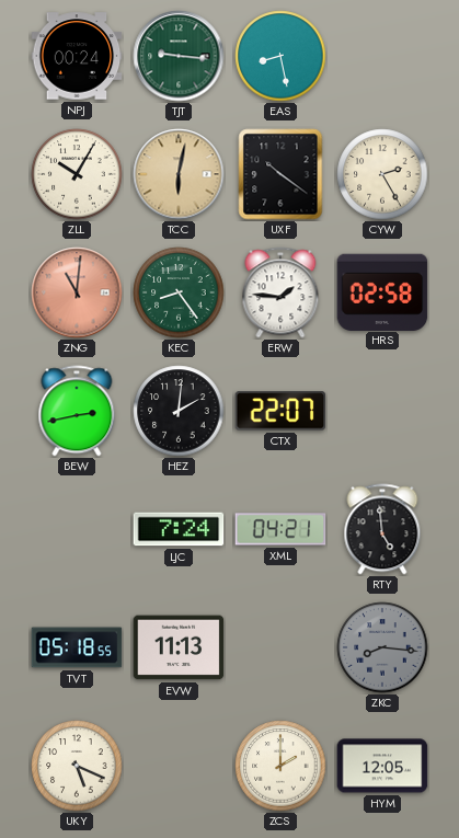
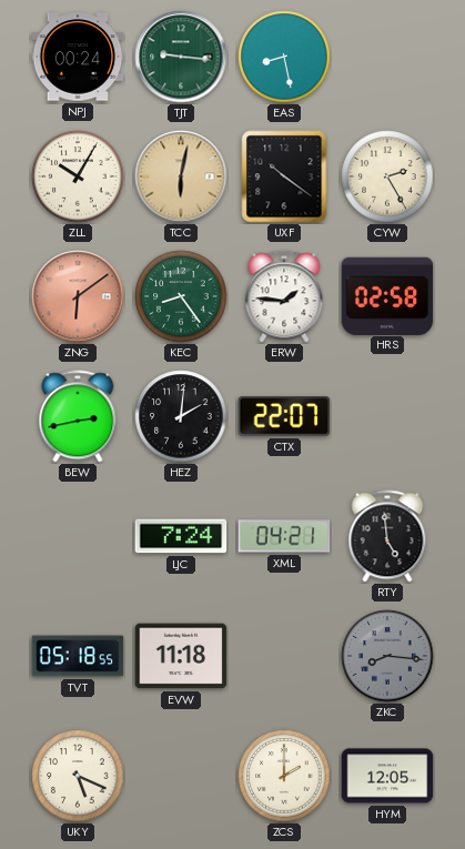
ZNG: 11:01 -> 6:09 (78, 296)
EVW: 11:13 -> 11:18 (181, 656)
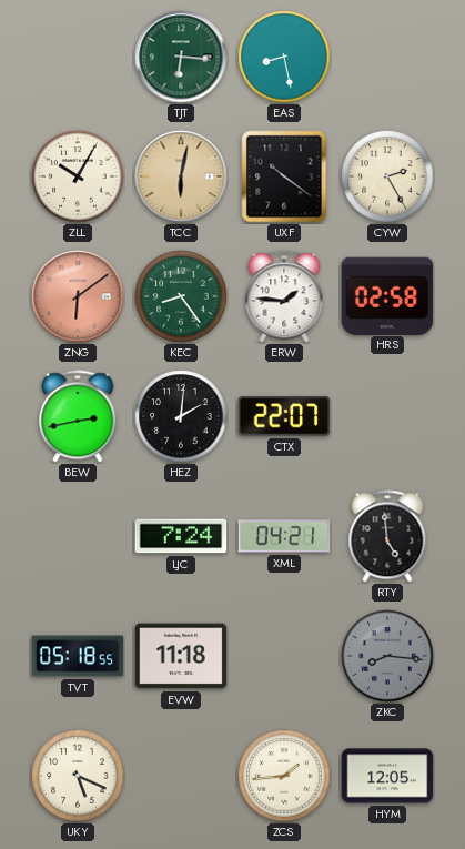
NPJ: 00:24 -> none (78, 57)
TJT: 9:16 -> 6:16 (181, 57)
ZCS: 2:00 -> 1:44 (284, 776)
